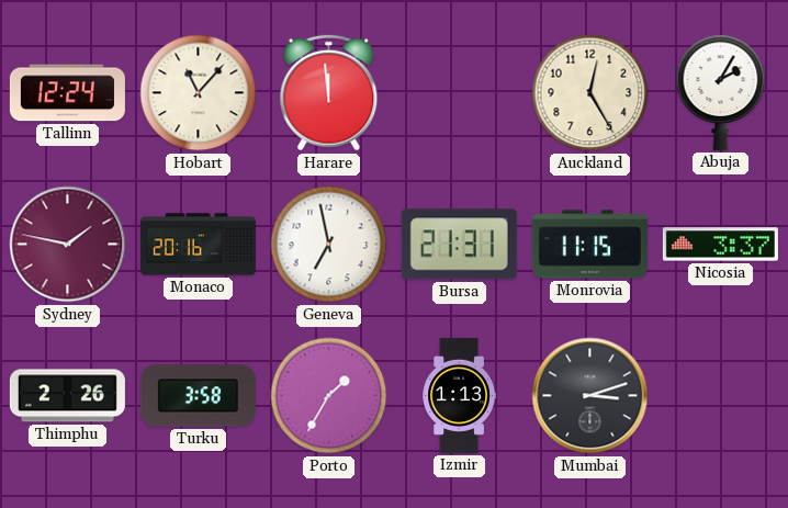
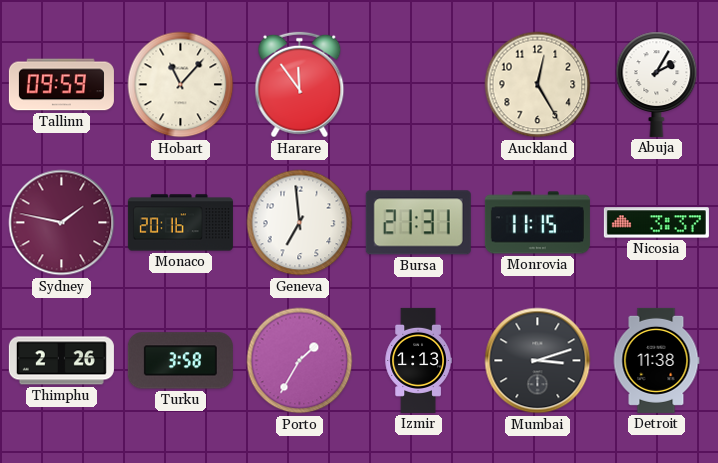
Tallinn: 12:24 -> 09:59 (61, 85)
Harare: 11:59 -> 11:54 (300, 85)
Geneva: 6:58 -> 6:59 (300, 223)
Detroit: none -> 11:38 (656, 360)
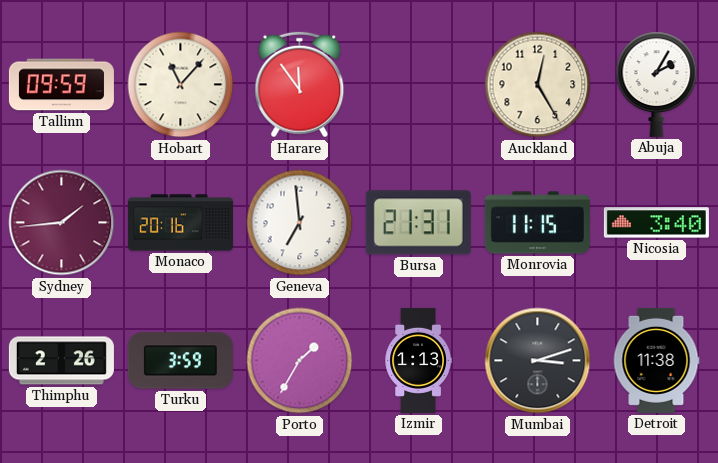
Sydney: 1:47 -> 1:44 (62, 223)
Nicosia: 3:37 -> 3:40 (656, 223)
Turku: 3:58 -> 3:59 (180, 361)
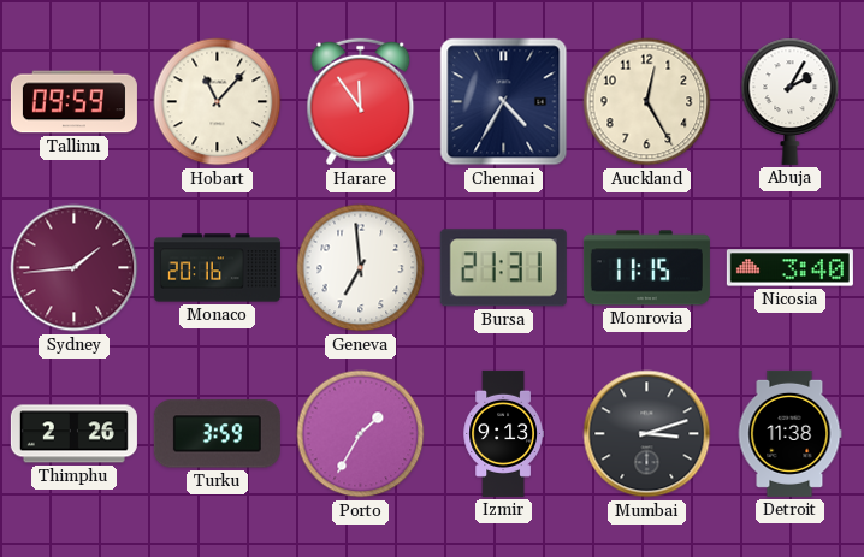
Chennai: none -> 4:35 (504, 102)
Izmir: 1:13 -> 9:13 (503, 433)
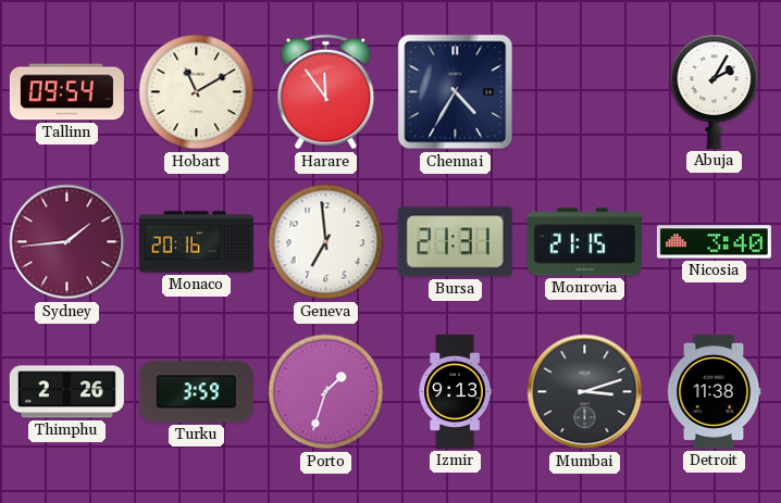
Tallinn: 09:59 -> 09:54 (66, 92)
Hobart: 11:07 -> 11:10 (197, 92)
Auckland: 12:25 -> none (647, 102)
Monrovia: 11:15 -> 21:15 (584, 242)
Porto: 1:35 -> 1:33 (326, 392)
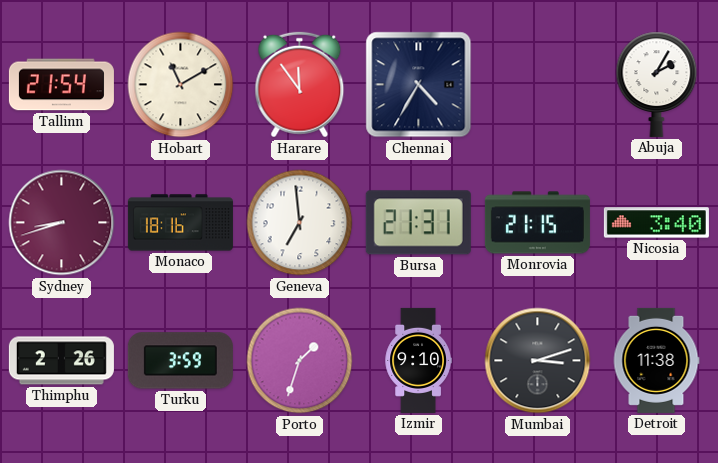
Tallinn: 09:54 -> 21:54 (61, 85)
Sydney: 1:44 -> 8:42 (62, 223)
Monaco: 20:16 -> 18:16 (180, 223)
Izmir: 9:13 -> 9:10 (418, 360)
